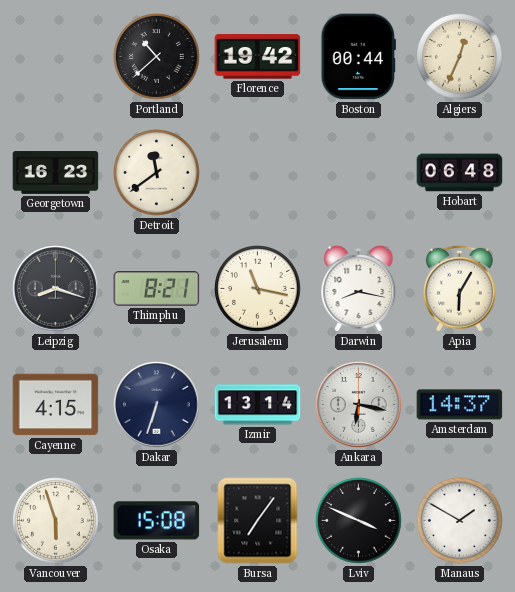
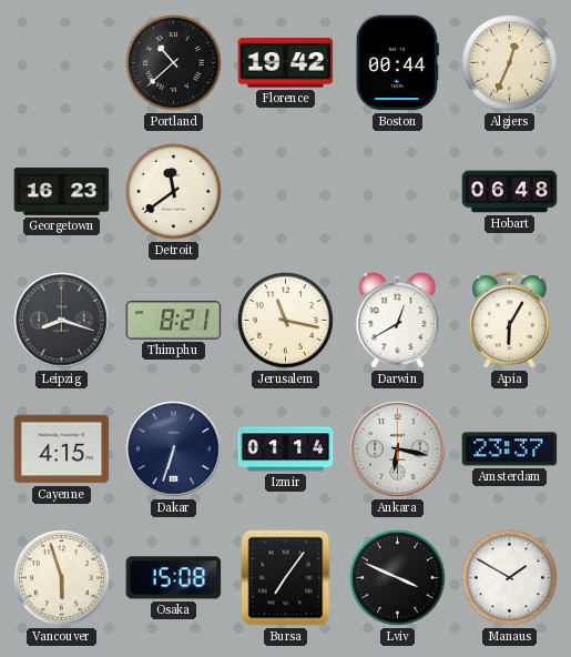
Darwin: 8:17 -> 12:40 (398, 321)
Izmir: 13:14 -> 01:14 (286, 449)
Amsterdam: 14:37 -> 23:37 (510, 449)
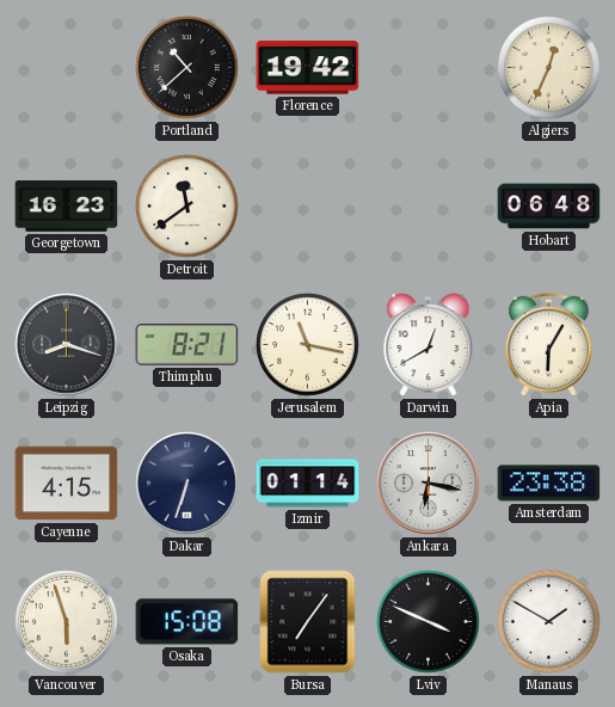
Boston: 00:44 -> none (397, 63)
Amsterdam: 23:37 -> 23:38 (549, 484)
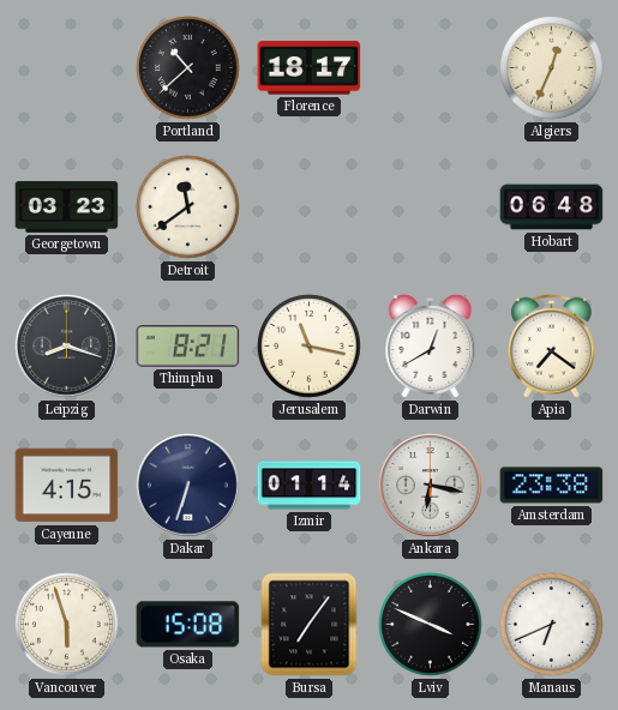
Florence: 19:42 -> 18:17 (310, 68)
Georgetown: 16:23 -> 03:23 (67, 207)
Apia: 6:05 -> 7:21 (551, 345)
Manaus: 1:50 -> 6:41 (552, 625)
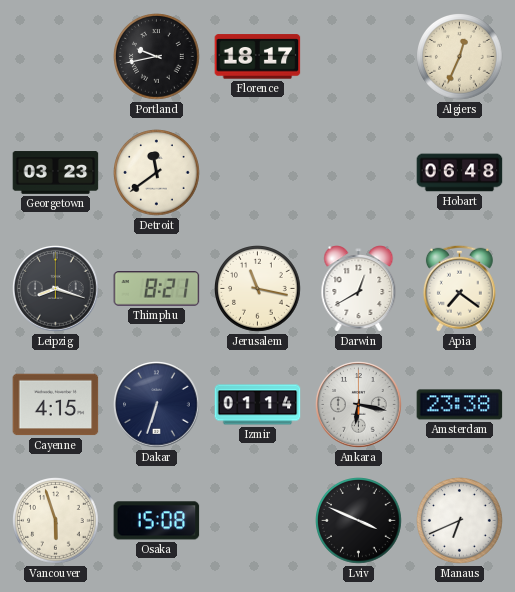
Portland: 10:38 -> 9:43 (157, 57)
Bursa: 7:06 -> none (310, 625)
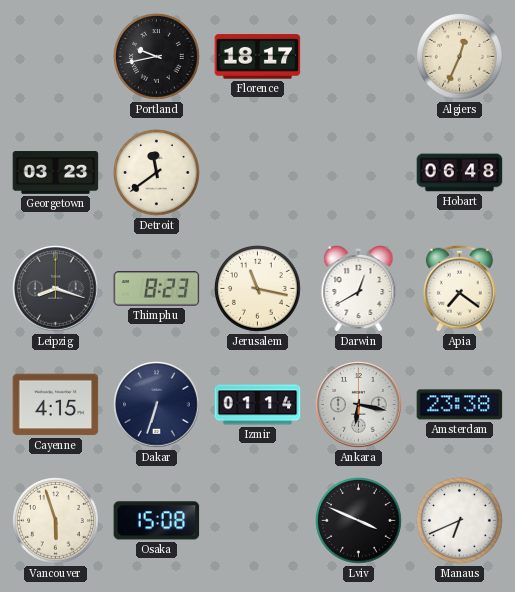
Thimphu: 8:21 -> 8:23 (157, 289)
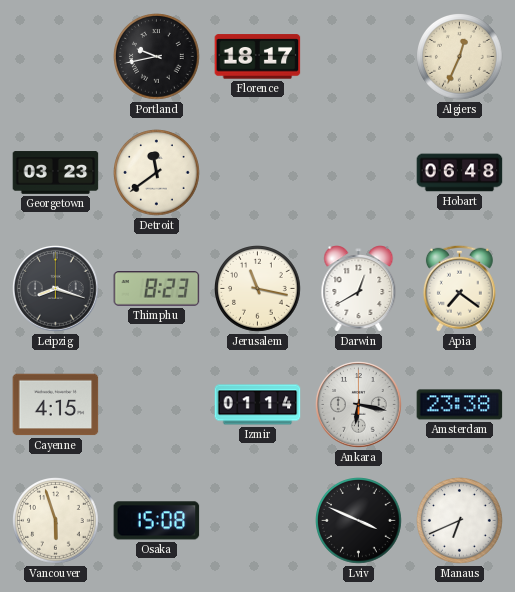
Dakar: 6:33 -> none (157, 405)
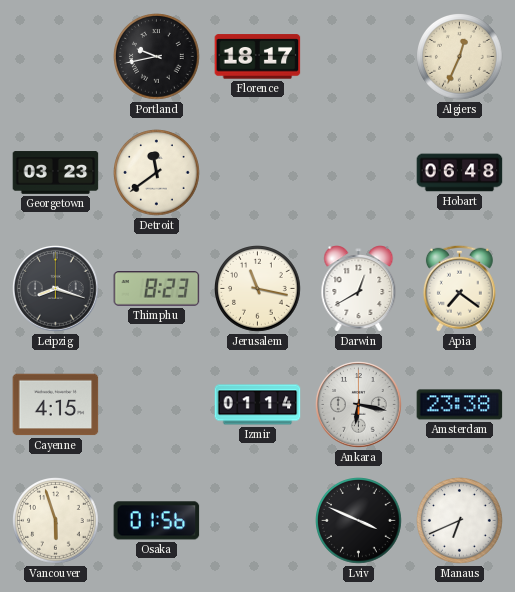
Osaka: 15:08 -> 01:56 (157, 521)
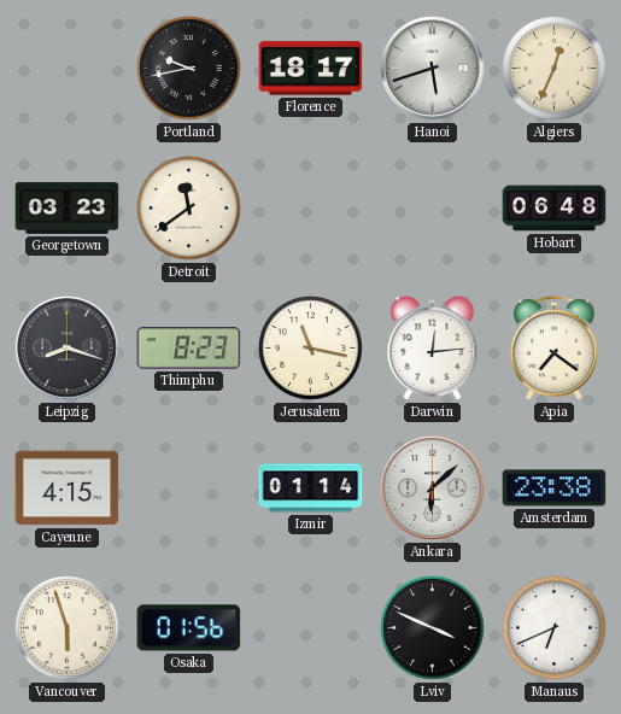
Hanoi: none -> 5:42 (433, 69)
Darwin: 12:40 -> 12:14 (433, 349)
Ankara: 6:17 -> 6:08 (433, 488)
